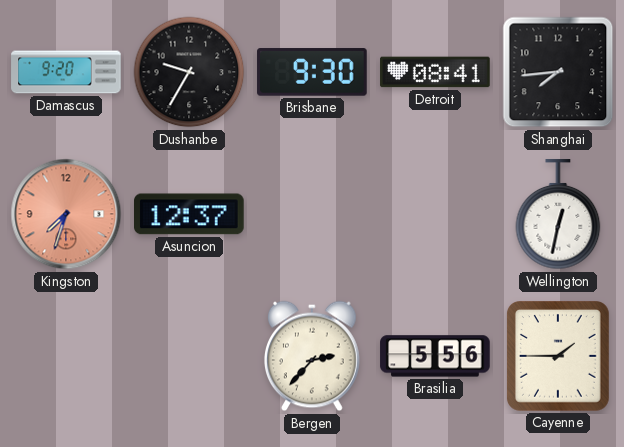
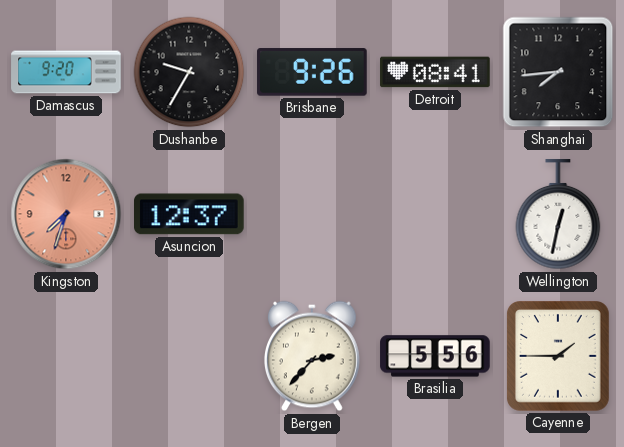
Brisbane: 9:30 -> 9:26 (312, 72)
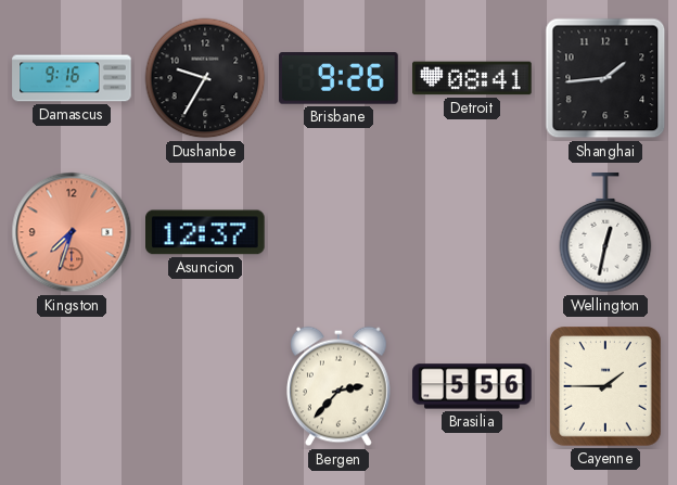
Damascus: 9:20 -> 9:16 (72, 78)
Shanghai: 7:44 -> 1:44 (605, 78)
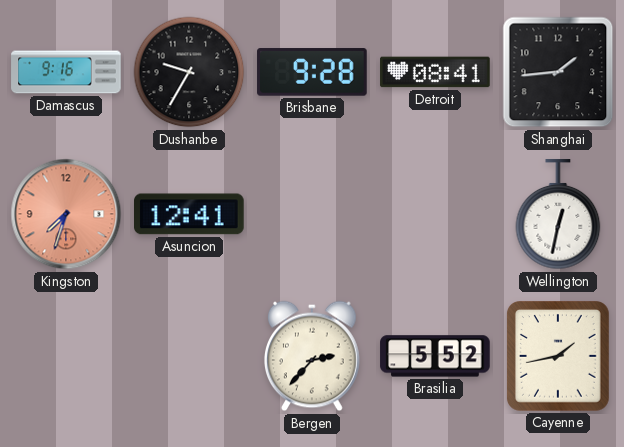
Brisbane: 9:26 -> 9:28 (312, 72)
Asuncion: 12:37 -> 12:41 (190, 214)
Brasilia: 5:56 -> 5:52 (435, 356)
Cayenne: 1:45 -> 1:43 (558, 357)
